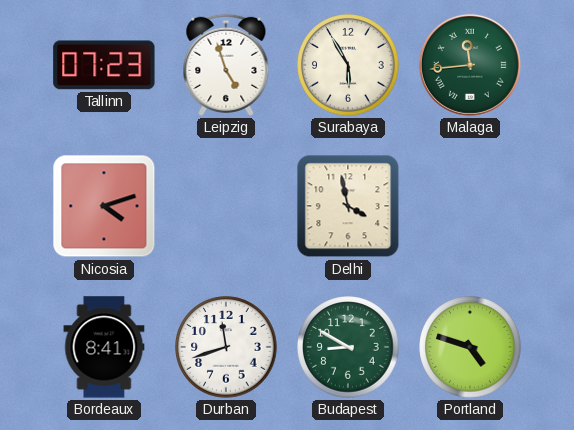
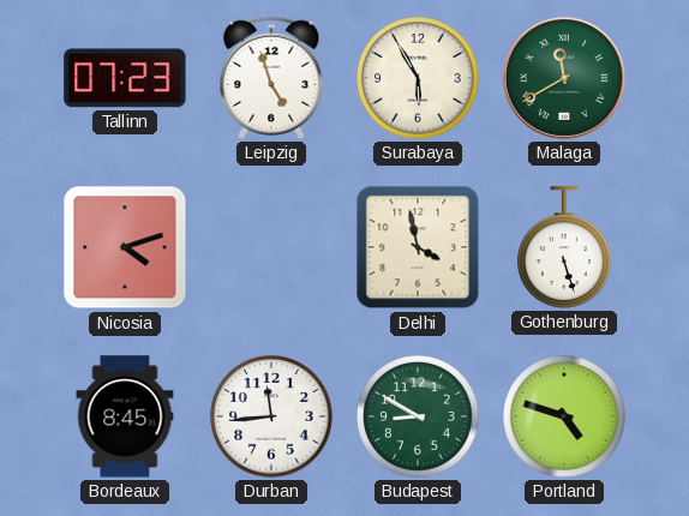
Malaga: 11:44 -> 11:40 (564, 78)
Gothenburg: none -> 5:27 (564, 247)
Bordeaux: 8:41 -> 8:45 (125, 416)
Durban: 11:42 -> 11:44 (271, 416)
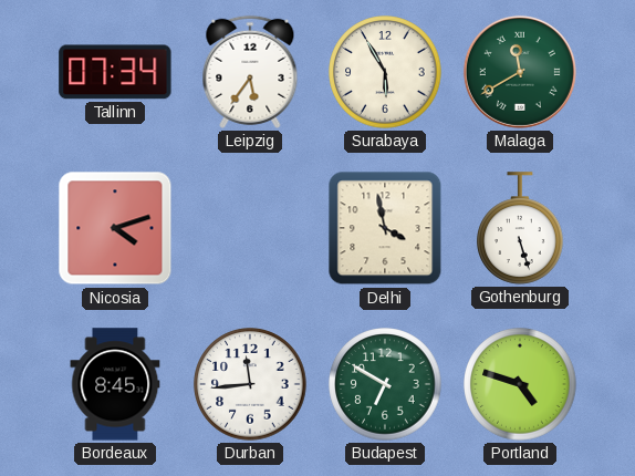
Tallinn: 07:23 -> 07:34 (115, 72)
Leipzig: 4:57 -> 5:36 (250, 72)
Budapest: 8:50 -> 6:50 (385, 384)
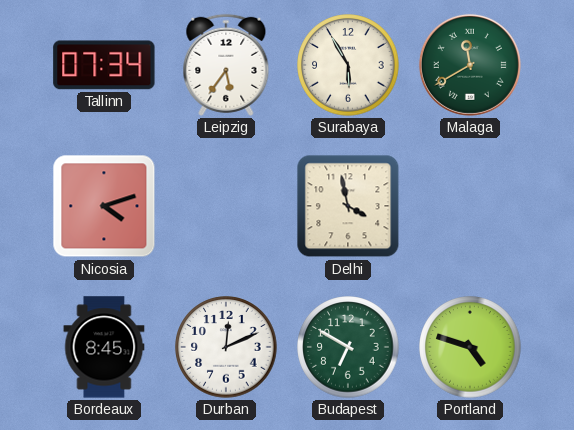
Gothenburg: 5:27 -> none (520, 228)
Durban: 11:44 -> 12:11 (226, 347)
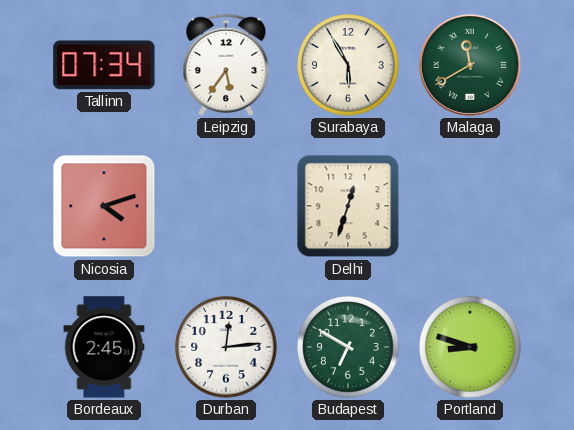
Delhi: 3:58 -> 12:33 (348, 206)
Bordeaux: 8:45 -> 2:45 (104, 347)
Durban: 12:11 -> 12:14 (226, 347)
Portland: 4:48 -> 8:48 (470, 347)
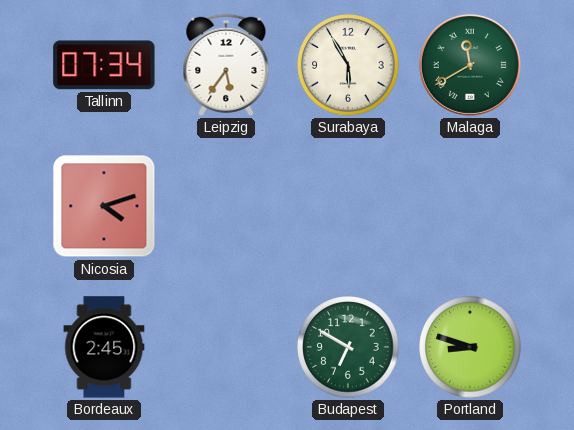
Delhi: 12:33 -> none (348, 206)
Durban: 12:14 -> none (226, 347)
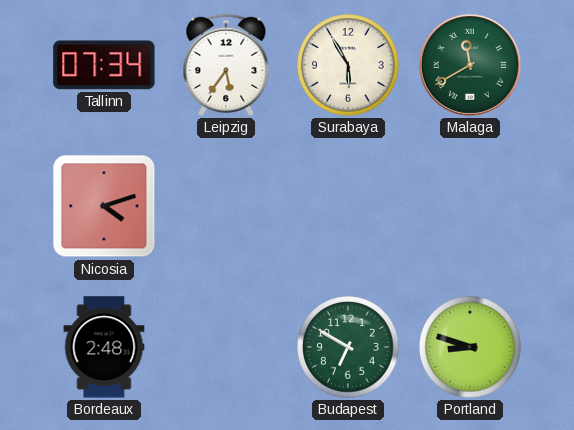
Bordeaux: 2:45 -> 2:48 (104, 347)
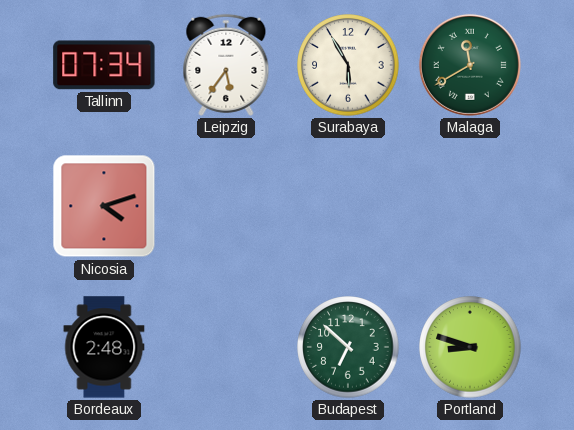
Budapest: 6:50 -> 6:52 (348, 347)
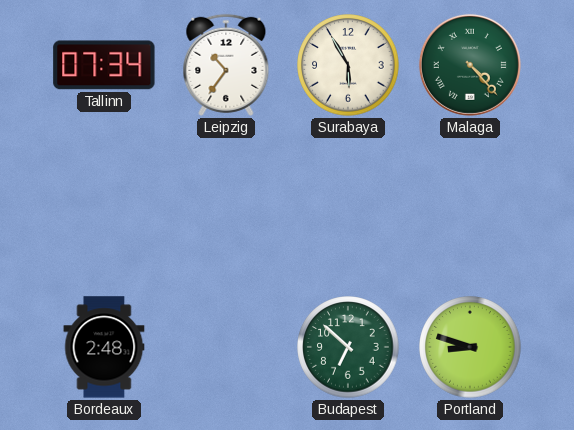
Leipzig: 5:36 -> 10:36 (226, 65)
Malaga: 11:40 -> 4:23 (470, 65)
Nicosia: 4:12 -> none (104, 206)
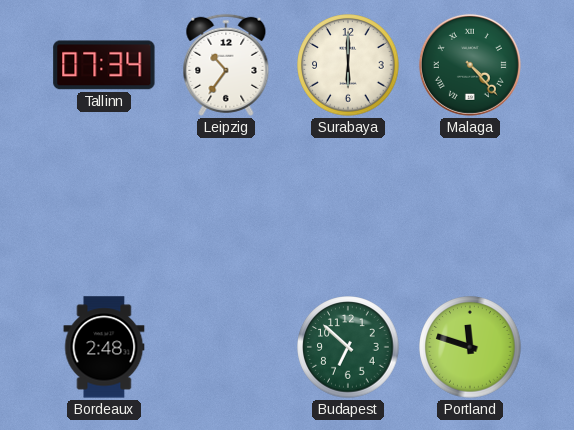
Surabaya: 5:55 -> 6:00 (348, 65)
Portland: 8:48 -> 11:48 (470, 347)
